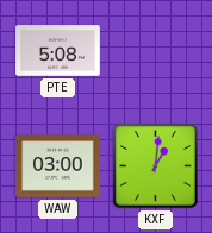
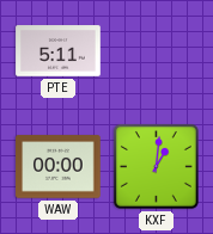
PTE: 5:08 -> 5:11 (59, 51)
WAW: 03:00 -> 00:00 (59, 167)
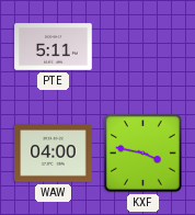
WAW: 00:00 -> 04:00 (54, 154)
KXF: 1:01 -> 3:47 (142, 152)
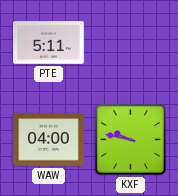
KXF: 3:47 -> 9:47 (130, 139)
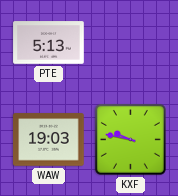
PTE: 5:11 -> 5:13 (49, 43)
WAW: 04:00 -> 19:03 (49, 140)
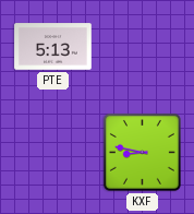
WAW: 19:03 -> none (49, 140)
KXF: 9:47 -> 8:47 (142, 152)
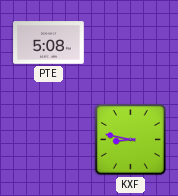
PTE: 5:13 -> 5:08 (49, 43)
